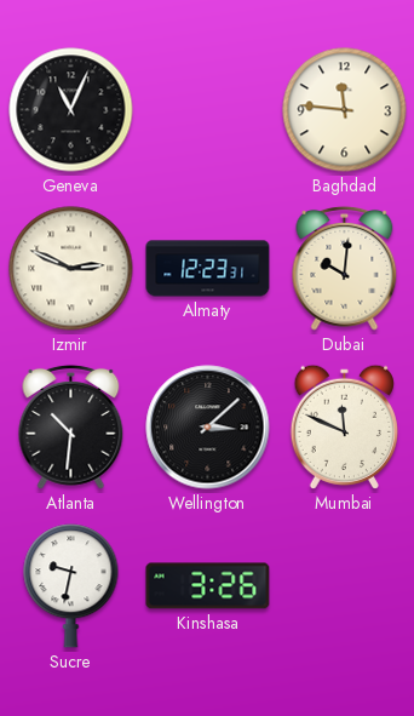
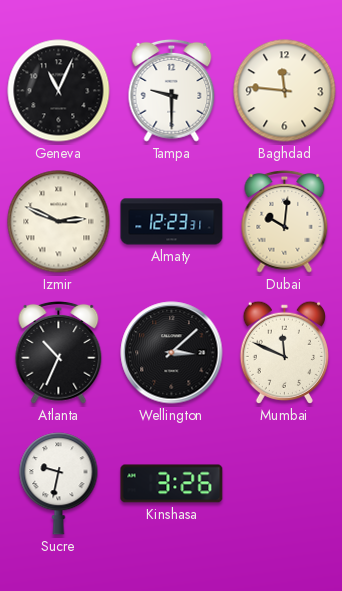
Tampa: none -> 9:30 (172, 90)
Atlanta: 10:31 -> 10:34 (59, 352)
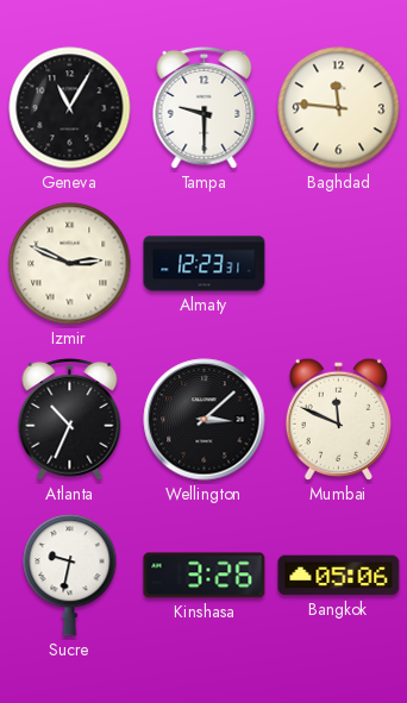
Geneva: 11:04 -> 11:05 (70, 108)
Dubai: 10:01 -> none (285, 221)
Bangkok: none -> 05:06 (339, 576)
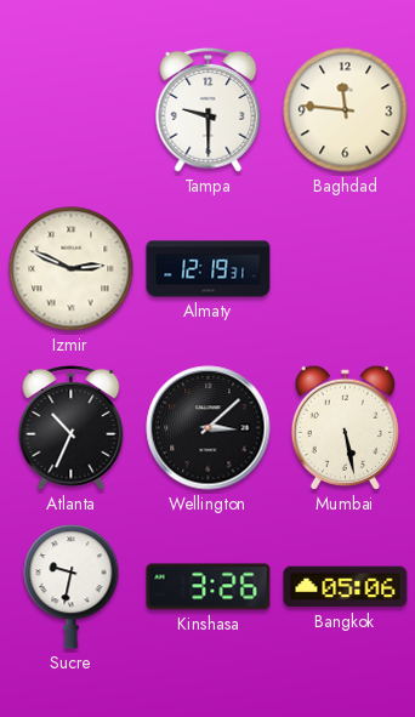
Geneva: 11:05 -> none (70, 108)
Almaty: 12:23 -> 12:19 (209, 269)
Mumbai: 11:49 -> 5:28 (345, 427)
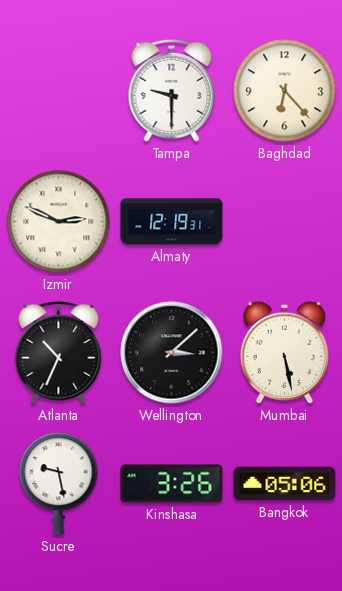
Baghdad: 11:46 -> 6:23 (285, 91)
Sucre: 9:32 -> 9:28 (59, 484)
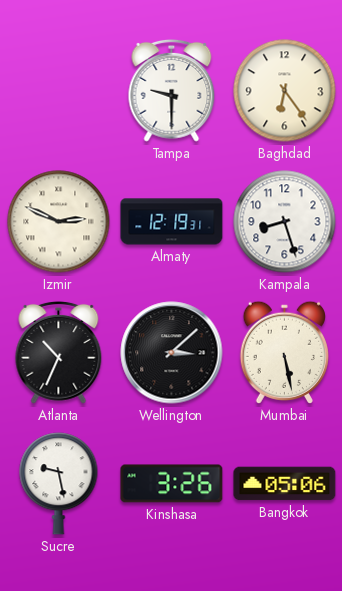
Baghdad: 6:23 -> 6:24 (285, 91)
Kampala: none -> 8:27 (285, 222)
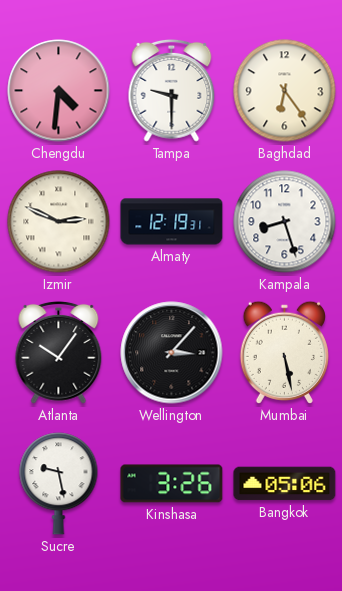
Chengdu: none -> 4:31 (59, 91)
Atlanta: 10:34 -> 10:06 (59, 352)
Wellington: 3:08 -> 3:07 (172, 353)
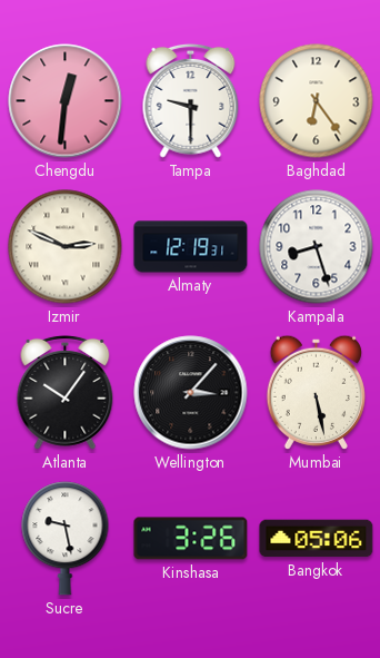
Chengdu: 4:31 -> 12:31 (66, 101)
